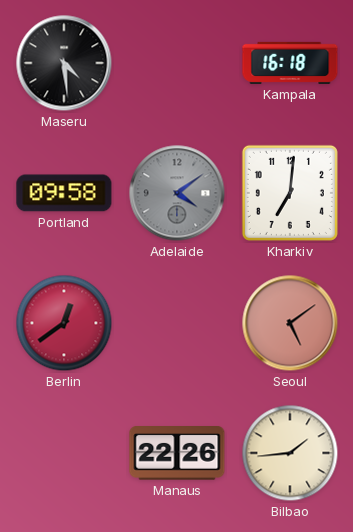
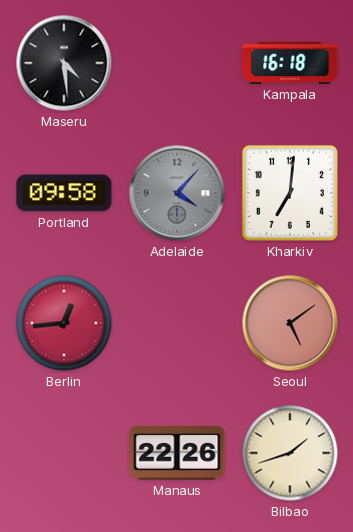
Adelaide: 4:09 -> 4:07 (177, 193)
Berlin: 12:39 -> 12:44 (64, 323)
Bilbao: 1:44 -> 1:42 (290, 453)
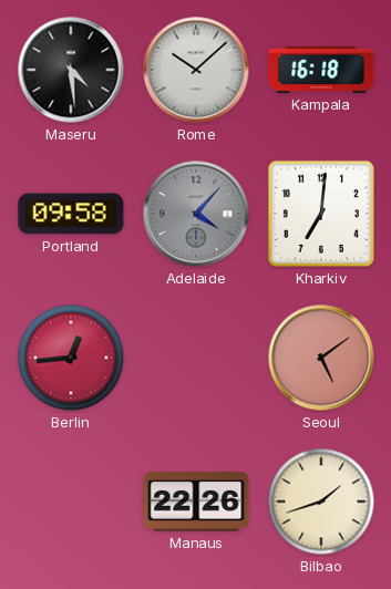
Rome: none -> 10:08 (196, 70)
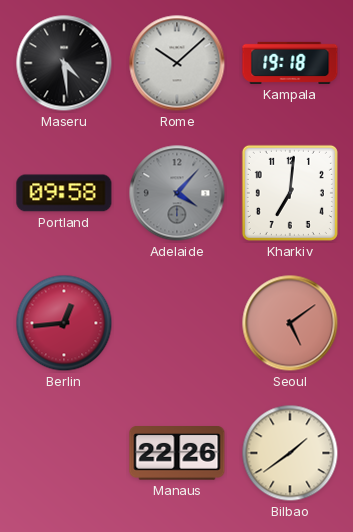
Kampala: 16:18 -> 19:18 (290, 63)
Bilbao: 1:42 -> 1:39 (290, 453)
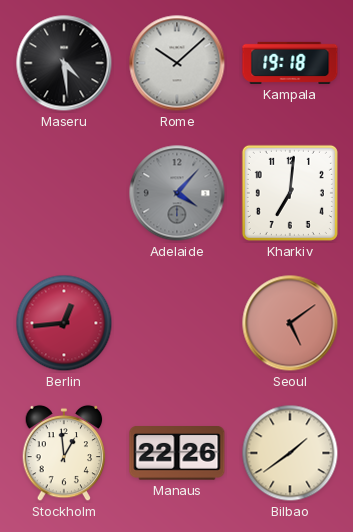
Portland: 09:58 -> none (64, 193)
Stockholm: none -> 12:59 (64, 453)
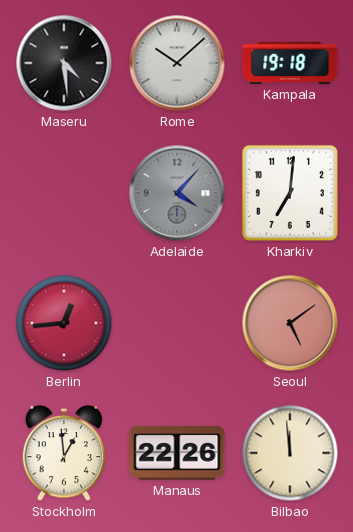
Bilbao: 1:39 -> 11:59 (290, 453)
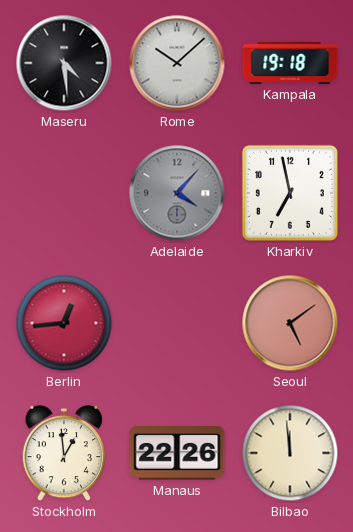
Kharkiv: 7:01 -> 6:58 (290, 193)
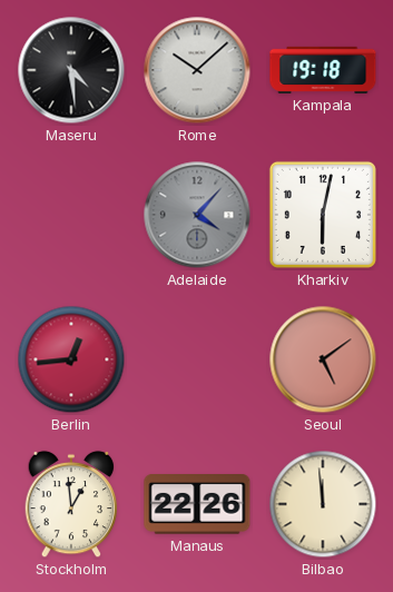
Kharkiv: 6:58 -> 6:02 (323, 215)
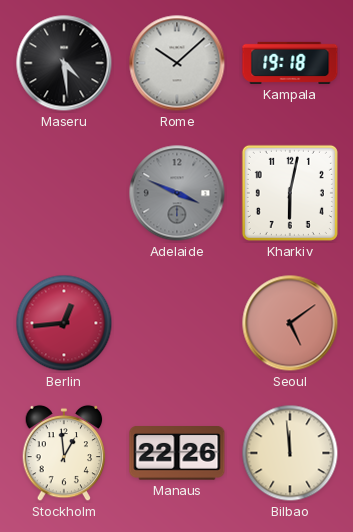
Adelaide: 4:07 -> 3:49 (177, 193)
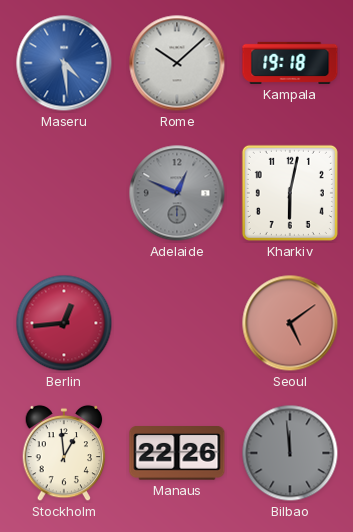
Maseru dial: black -> blue (64, 63)
Adelaide: 3:49 -> 12:49 (177, 193)
Bilbao dial: cream -> grey (290, 453)
